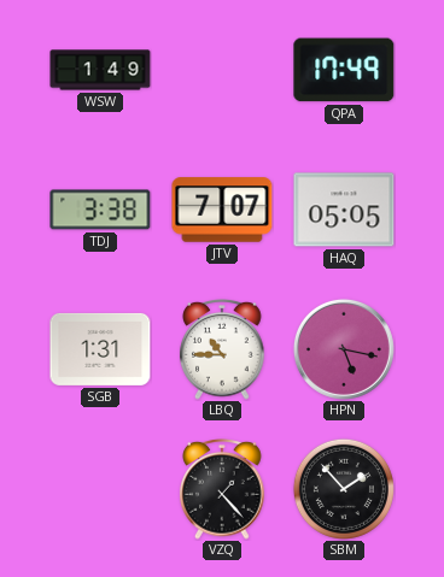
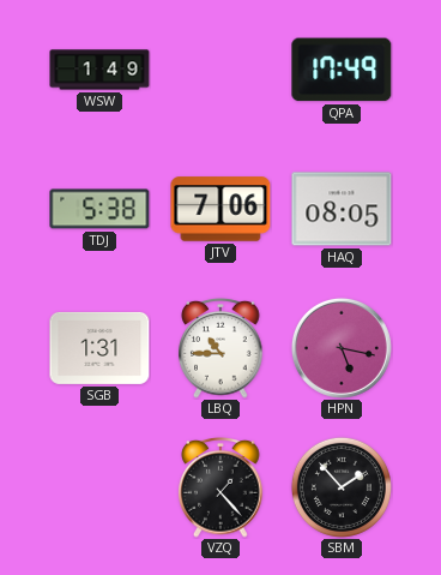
TDJ: 3:38 -> 5:38 (99, 209)
JTV: 7:07 -> 7:06 (220, 209)
HAQ: 05:05 -> 08:05 (342, 209)
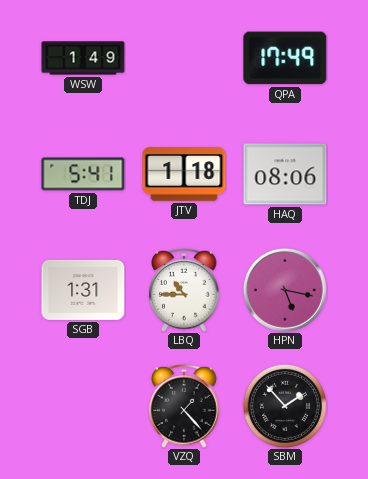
TDJ: 5:38 -> 5:41 (83, 174)
JTV: 7:06 -> 1:18 (184, 174)
HAQ: 08:05 -> 08:06 (285, 174)
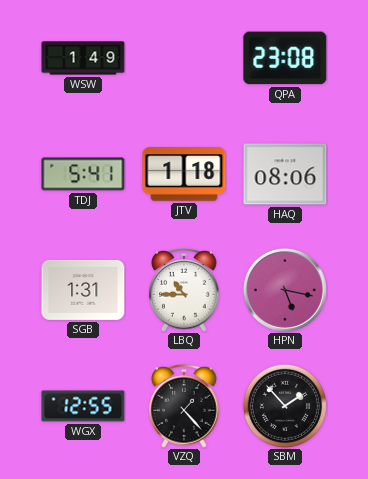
QPA: 17:49 -> 23:08 (285, 58)
WGX: none -> 12:55 (83, 406)
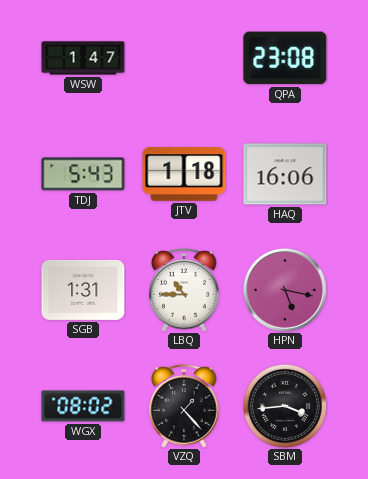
WSW: 1:49 -> 1:47 (83, 58)
TDJ: 5:41 -> 5:43 (83, 174)
HAQ: 08:06 -> 16:06 (285, 174)
WGX: 12:55 -> 08:02 (83, 406)
SBM: 1:53 -> 3:44 (285, 406)
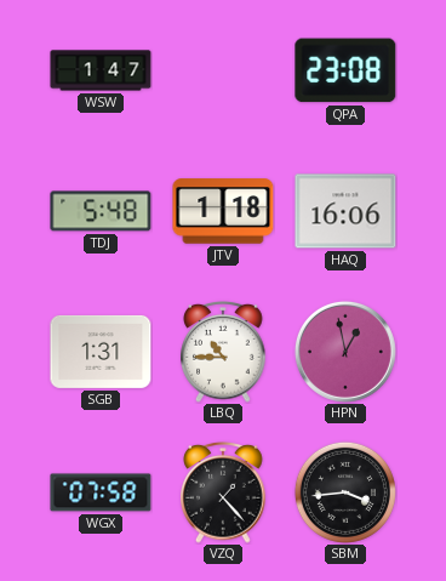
TDJ: 5:43 -> 5:48 (101, 211)
HPN: 5:17 -> 12:58 (345, 352)
WGX: 08:02 -> 07:58 (101, 492)
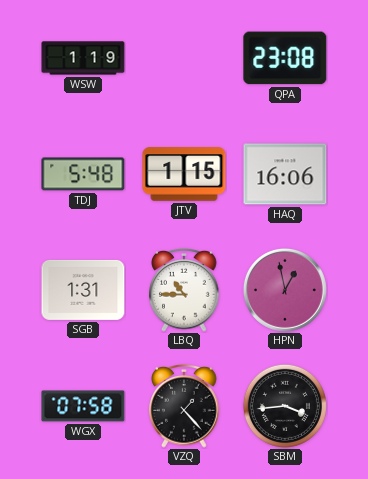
WSW: 1:47 -> 1:19 (83, 58)
JTV: 1:18 -> 1:15 (184, 174)
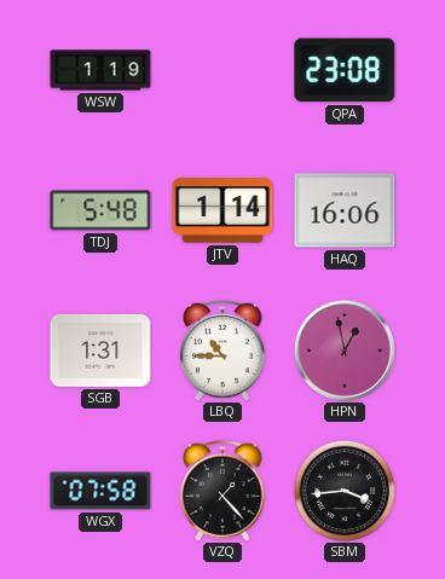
JTV: 1:15 -> 1:14 (223, 210)
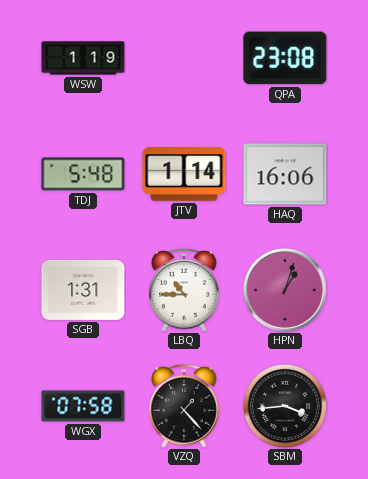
HPN: 12:58 -> 1:03 (285, 290)
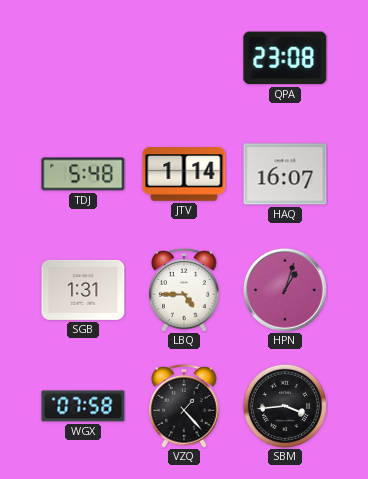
WSW: 1:19 -> none (83, 58)
HAQ: 16:06 -> 16:07 (285, 174)
LBQ: 10:45 -> 4:45 (184, 291)
